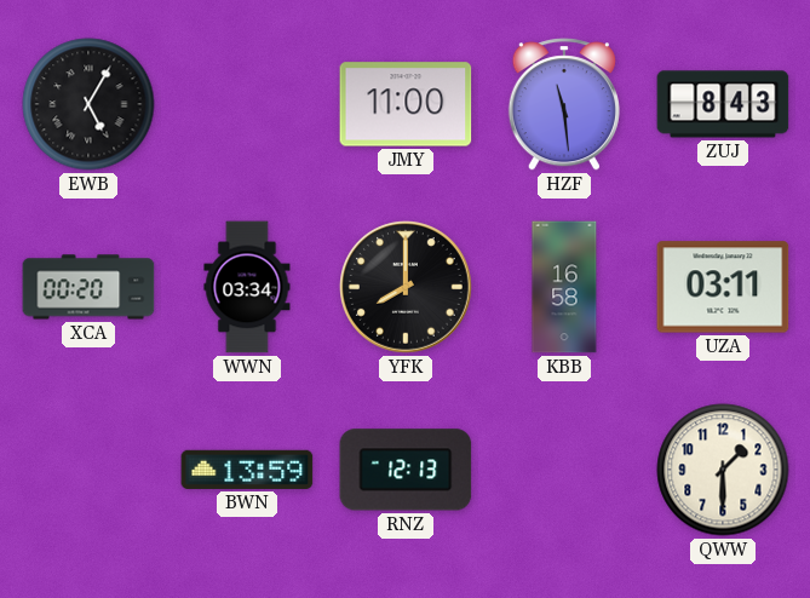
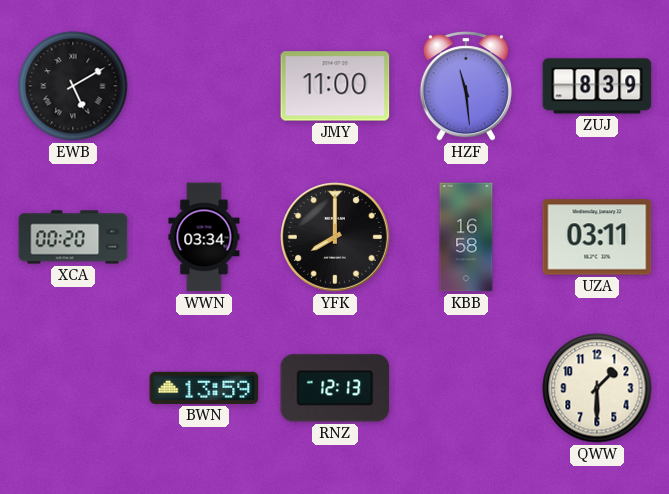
EWB: 5:05 -> 5:10 (73, 86)
ZUJ: 8:43 -> 8:39 (597, 86)
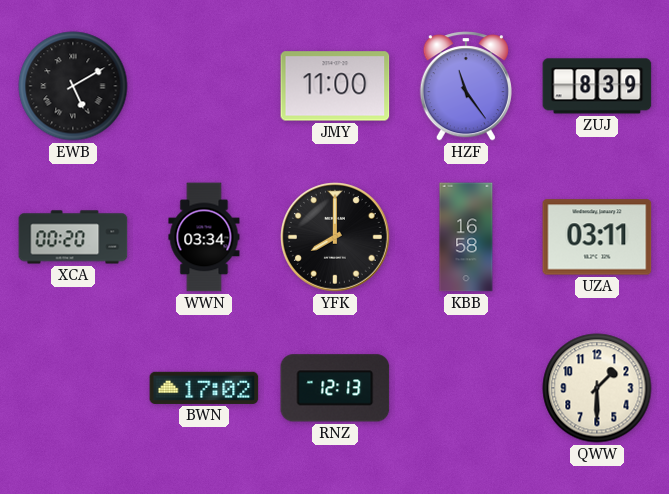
HZF: 11:29 -> 11:24 (466, 86)
BWN: 13:59 -> 17:02 (204, 388)
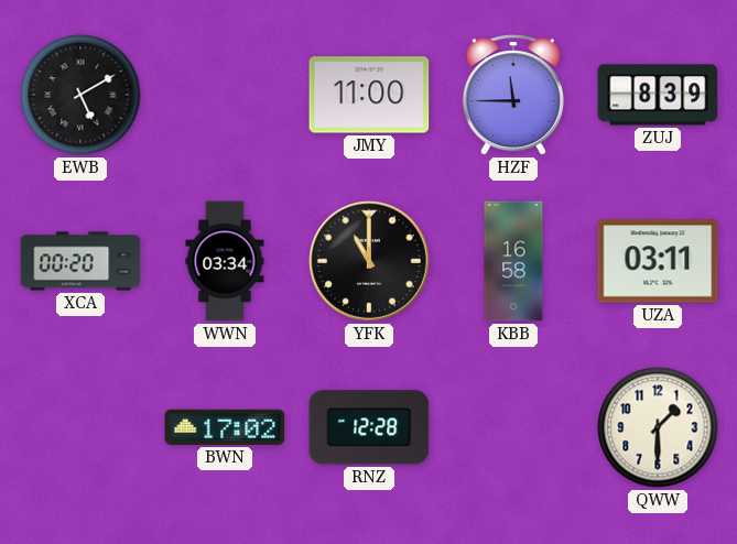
HZF: 11:24 -> 11:45 (513, 95)
YFK: 8:00 -> 11:00 (370, 262)
RNZ: 12:13 -> 12:28 (369, 427)
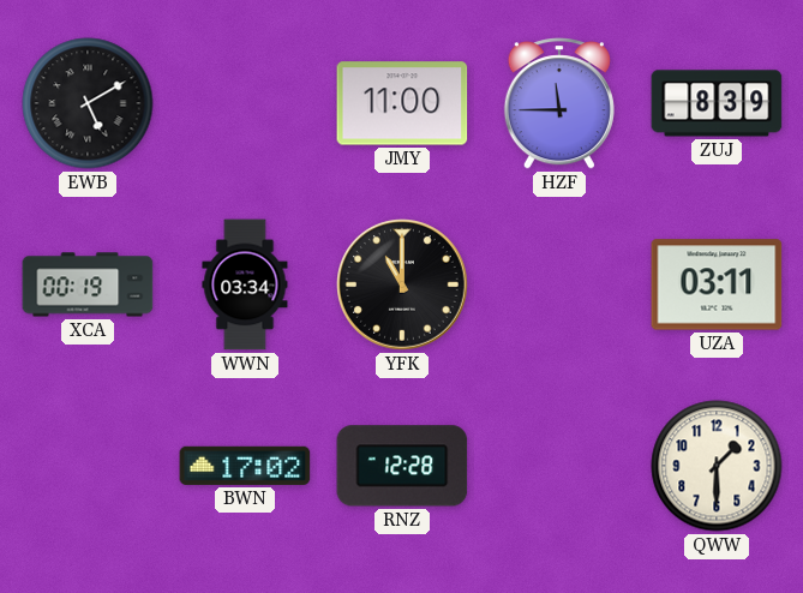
XCA: 00:20 -> 00:19 (88, 284)
KBB: 16:58 -> none (513, 261)
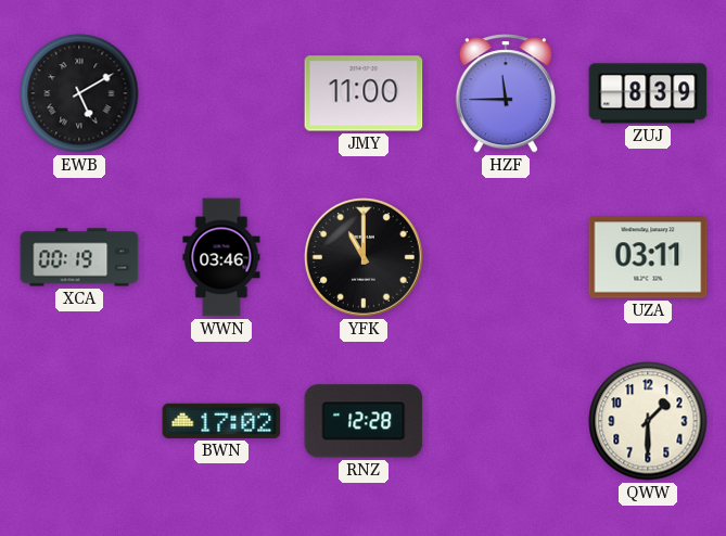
WWN: 03:34 -> 03:46 (221, 257)
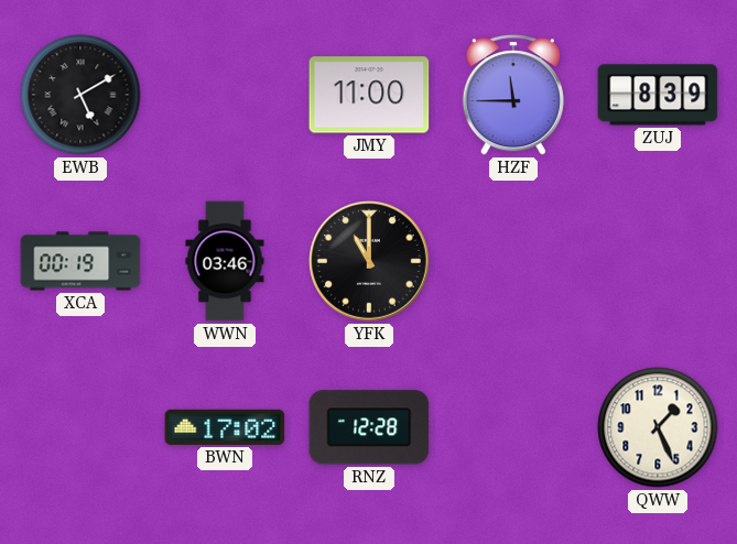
UZA: 03:11 -> none (648, 257)
QWW: 1:30 -> 1:26 (658, 427)
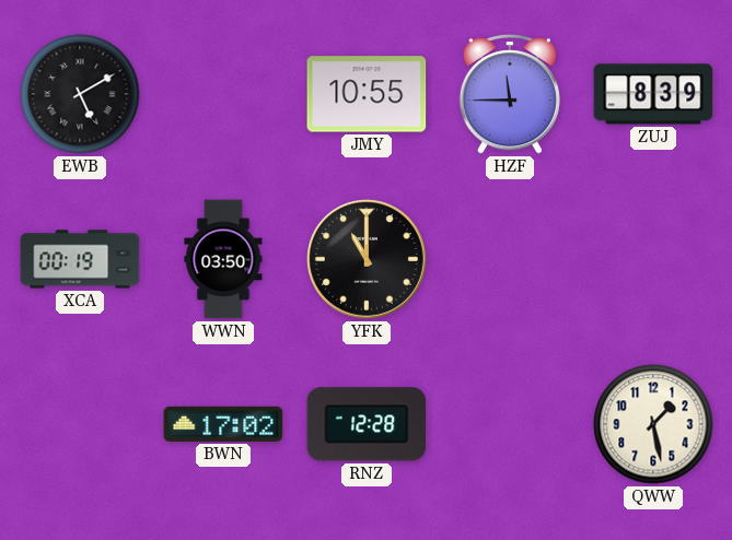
JMY: 11:00 -> 10:55 (367, 94)
WWN: 03:46 -> 03:50 (223, 259)
QWW: 1:26 -> 1:28 (653, 424)
